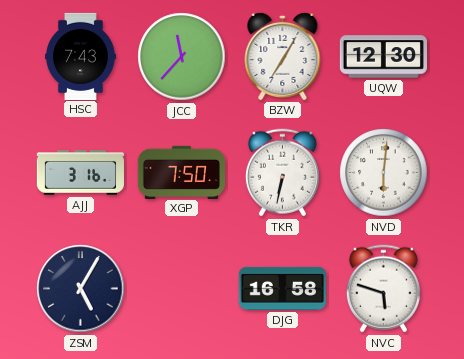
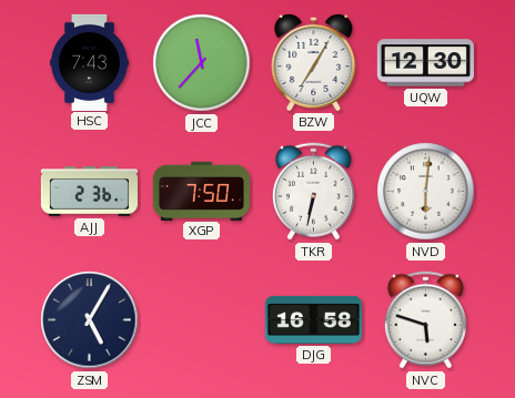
AJJ: 3:16 -> 2:36 (89, 192)
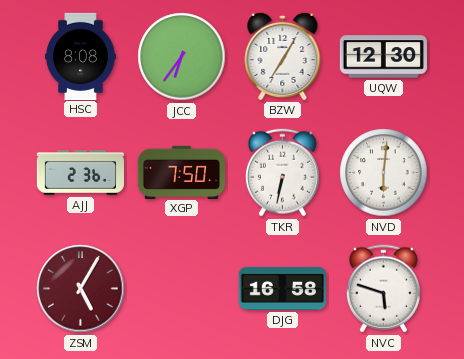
HSC: 7:43 -> 8:08 (81, 56)
JCC: 11:37 -> 6:36 (182, 57)
ZSM dial: navy -> burgundy (81, 289)
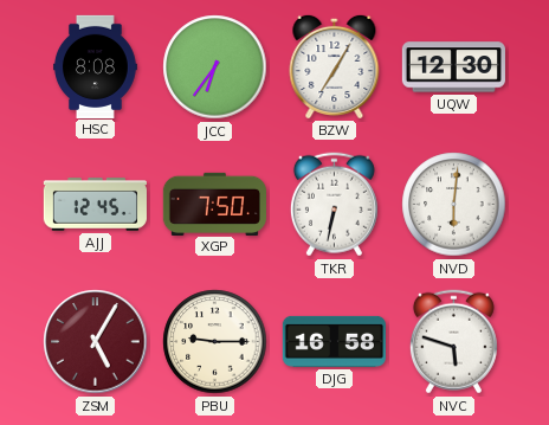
AJJ: 2:36 -> 12:45 (95, 205)
PBU: none -> 9:15 (215, 342)
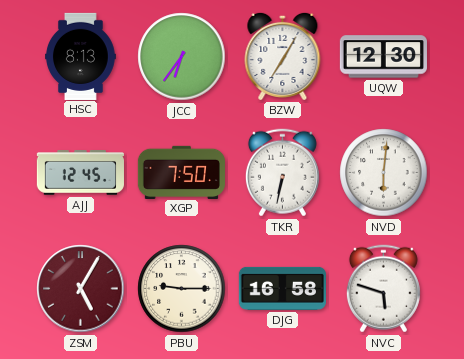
HSC: 8:08 -> 8:13 (81, 56)
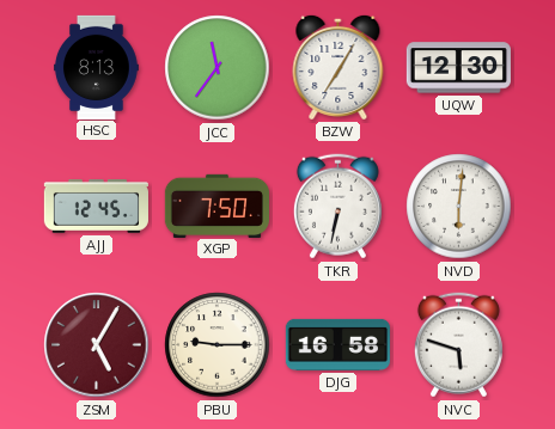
JCC: 6:36 -> 11:36 (218, 68)
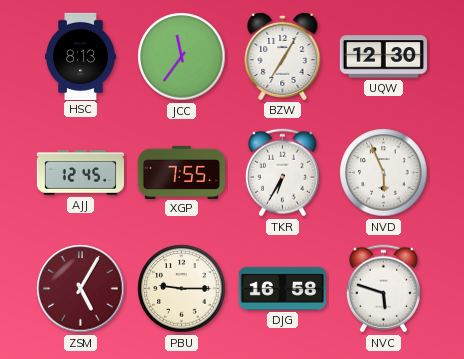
XGP: 7:50 -> 7:55 (181, 172)
TKR: 6:32 -> 6:35 (282, 173)
NVD: 6:01 -> 5:56 (384, 173)
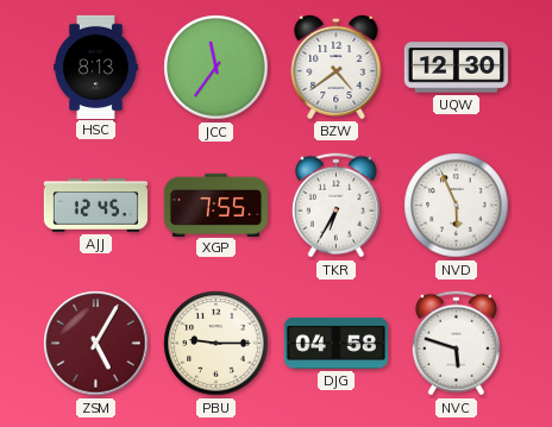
BZW: 7:05 -> 4:39 (337, 67)
DJG: 16:58 -> 04:58 (335, 343)
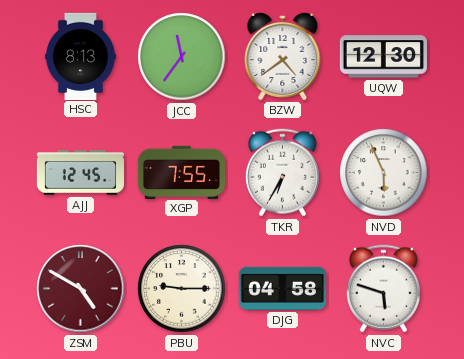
ZSM: 5:05 -> 4:50 (81, 289)
